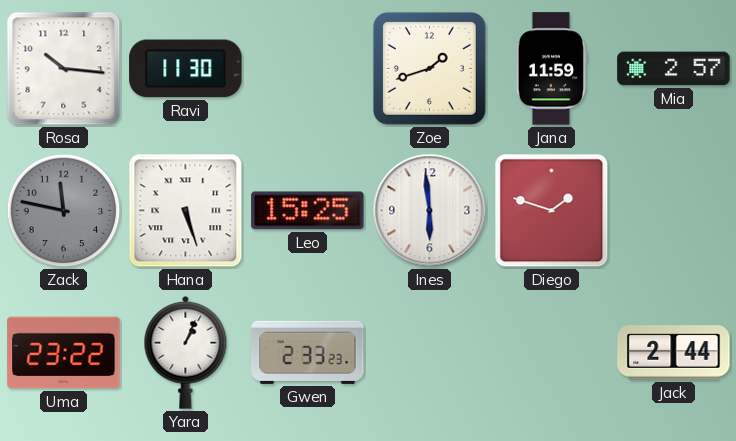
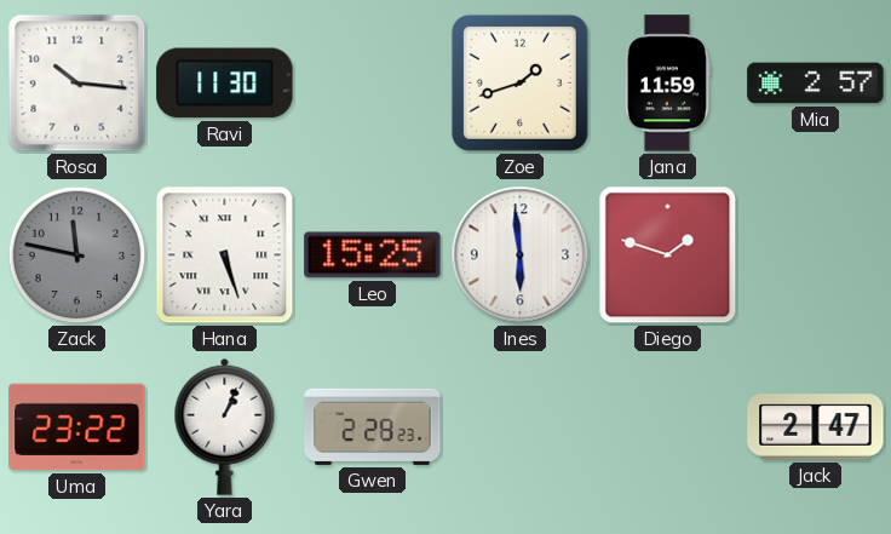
Gwen: 2:33 -> 2:28 (373, 426)
Jack: 2:44 -> 2:47 (816, 427)
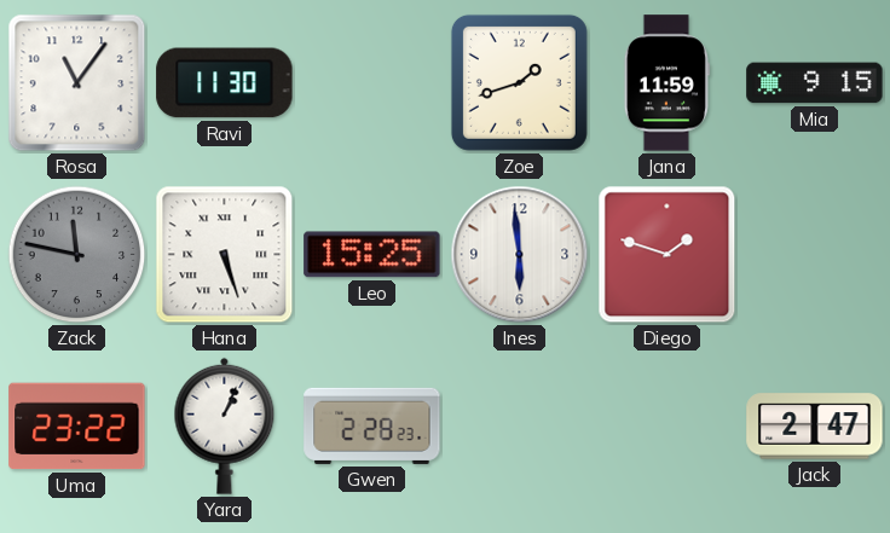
Rosa: 10:16 -> 11:06 (77, 83)
Mia: 2:57 -> 9:15 (815, 83)
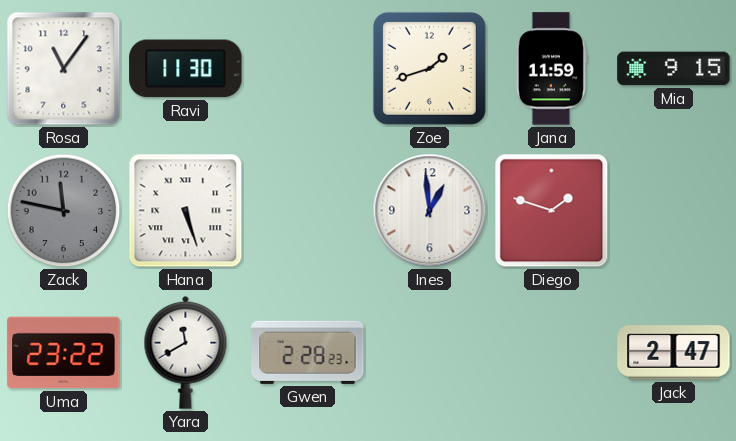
Leo: 15:25 -> none (372, 255)
Ines: 5:59 -> 12:59 (430, 211)
Yara: 1:04 -> 11:40 (186, 352)
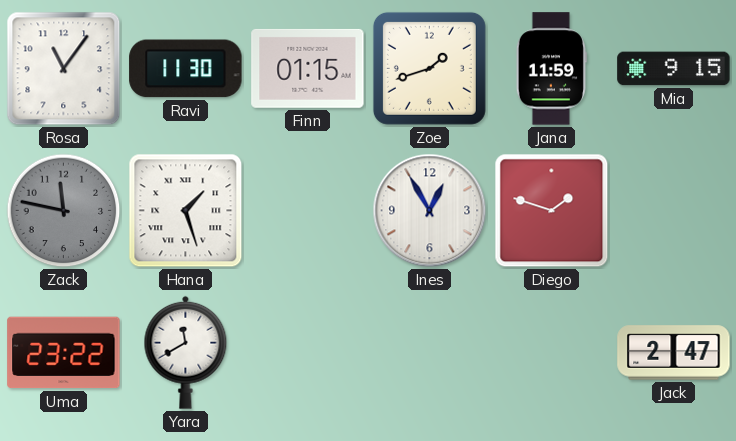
Finn: none -> 01:15 (308, 68)
Hana: 5:27 -> 1:27 (186, 211)
Ines: 12:59 -> 12:55 (430, 211)
Gwen: 2:28 -> none (308, 352)
